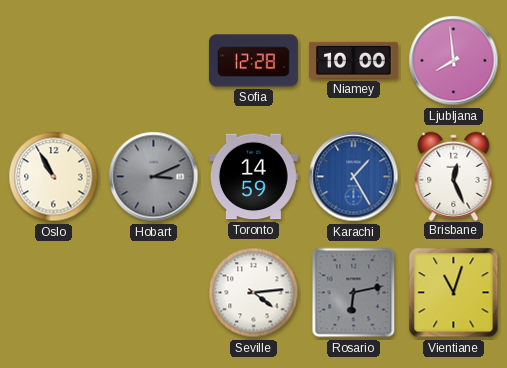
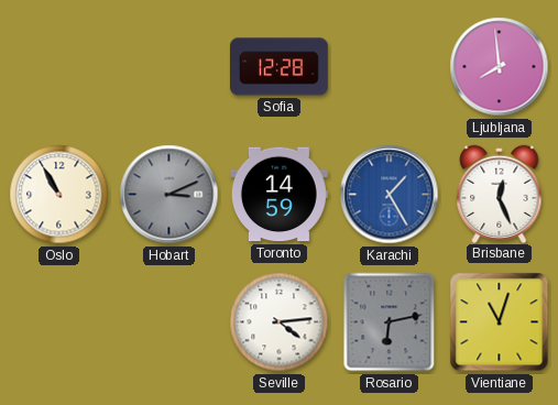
Niamey: 10:00 -> none (353, 60)
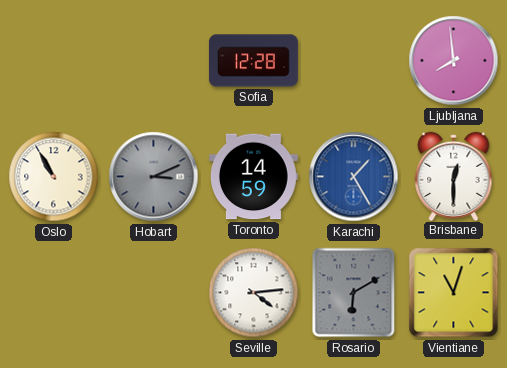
Brisbane: 12:26 -> 12:30 (454, 176)
Rosario: 6:13 -> 6:10 (354, 293)
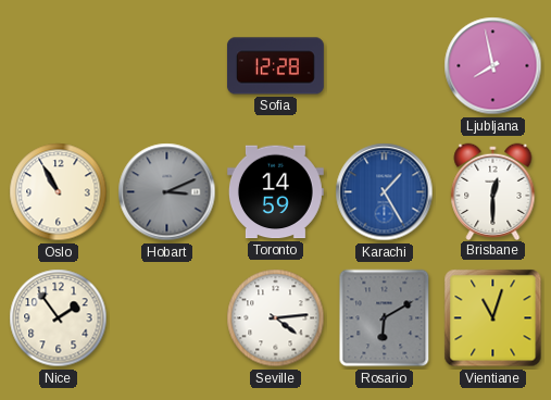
Ljubljana: 7:59 -> 7:58 (493, 66)
Nice: none -> 1:54 (59, 318)
